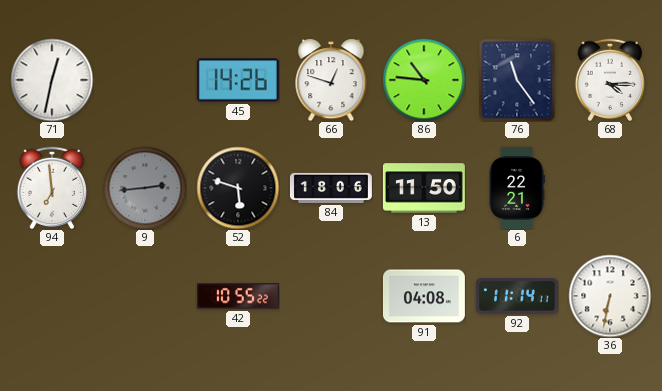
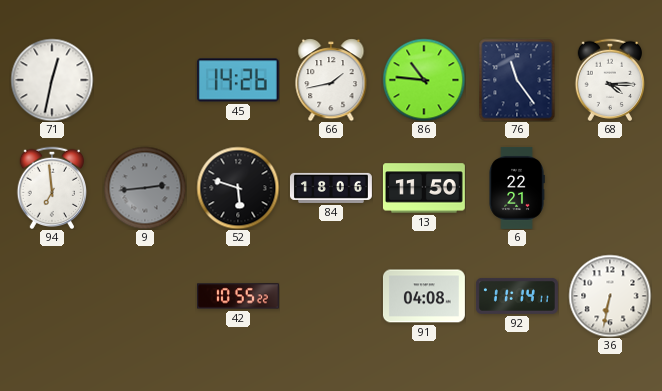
66: 12:48 -> 1:43 (331, 80)
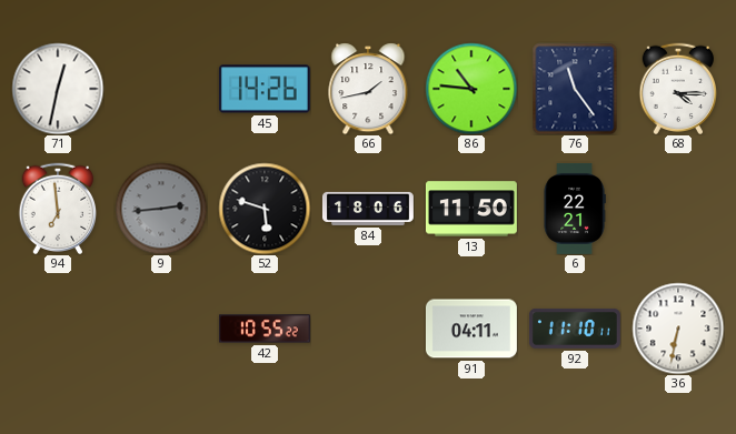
91: 04:08 -> 04:11 (471, 329)
92: 11:14 -> 11:10 (575, 329)
